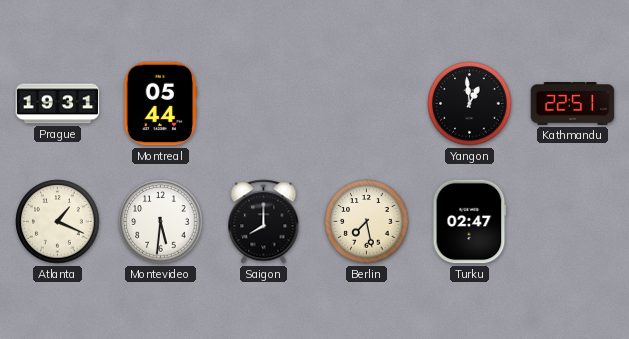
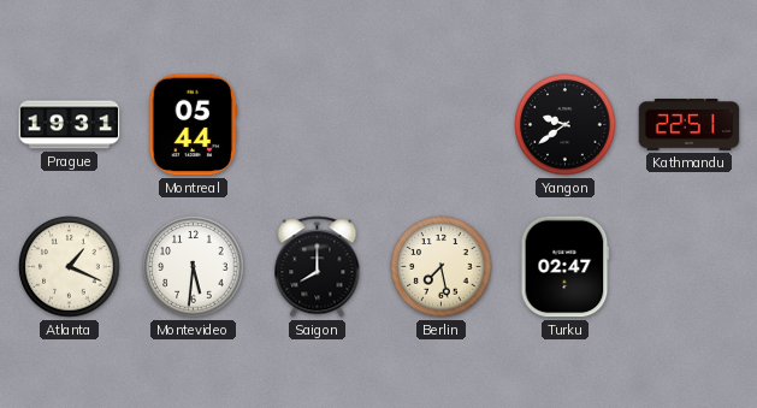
Yangon: 12:59 -> 9:39 (566, 125)
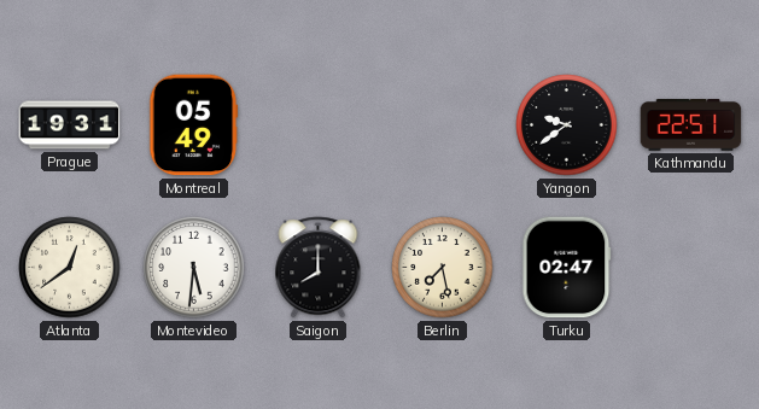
Montreal: 05:44 -> 05:49 (194, 125)
Atlanta: 1:19 -> 12:39 (70, 268)
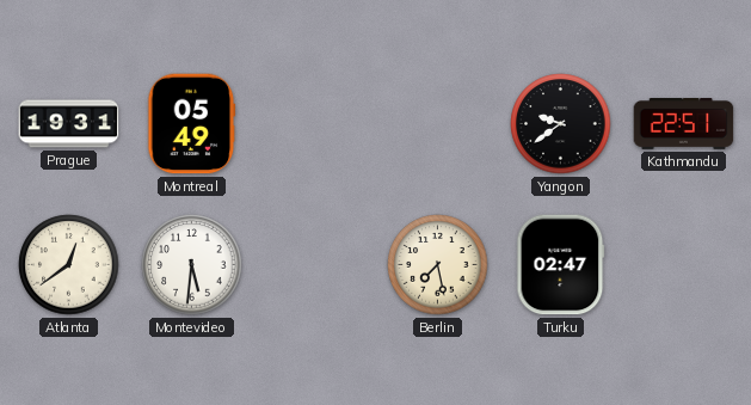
Saigon: 8:00 -> none (319, 268)
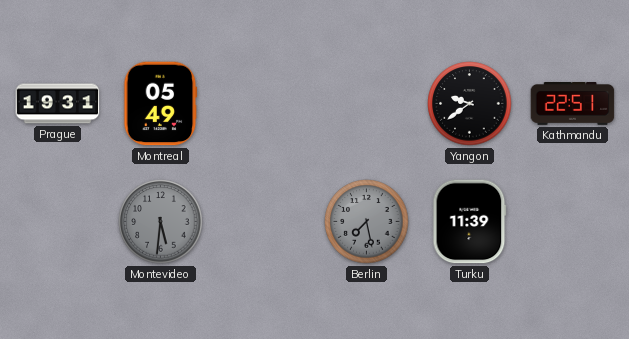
Atlanta: 12:39 -> none (69, 265)
Montevideo dial: white -> grey (161, 222)
Berlin dial: cream -> grey (367, 222)
Turku: 02:47 -> 11:39 (470, 222)
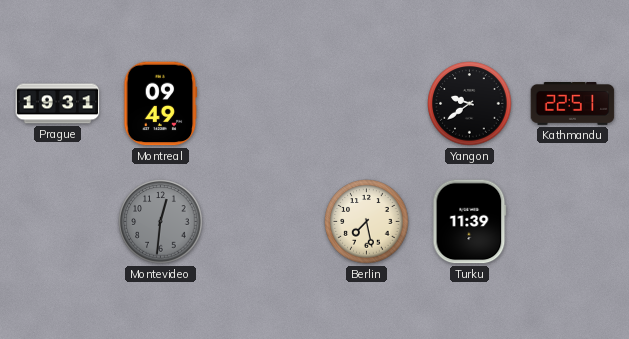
Montreal: 05:49 -> 09:49 (161, 104)
Montevideo: 5:31 -> 12:31 (161, 222)
Berlin dial: grey -> cream (367, 222)
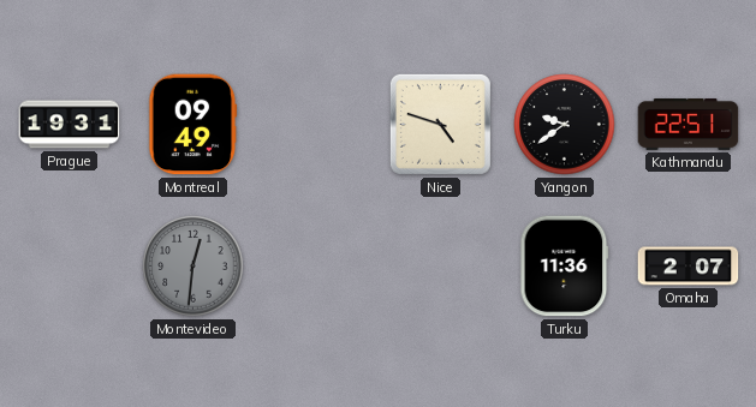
Nice: none -> 4:48 (440, 124)
Berlin: 7:28 -> none (367, 222)
Turku: 11:39 -> 11:36 (565, 267)
Omaha: none -> 2:07 (689, 267)
